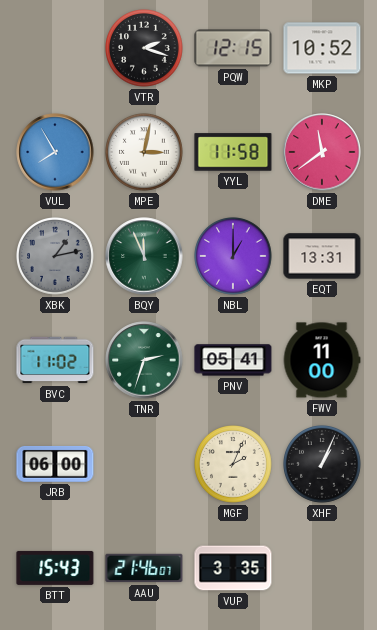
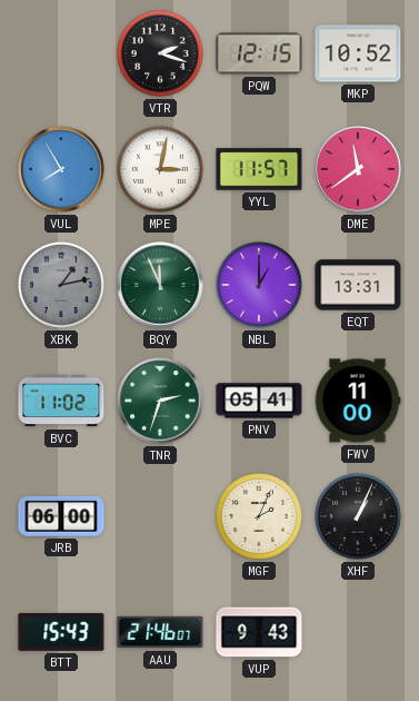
YYL: 11:58 -> 11:57 (259, 169)
VUP: 3:35 -> 9:43 (259, 632)
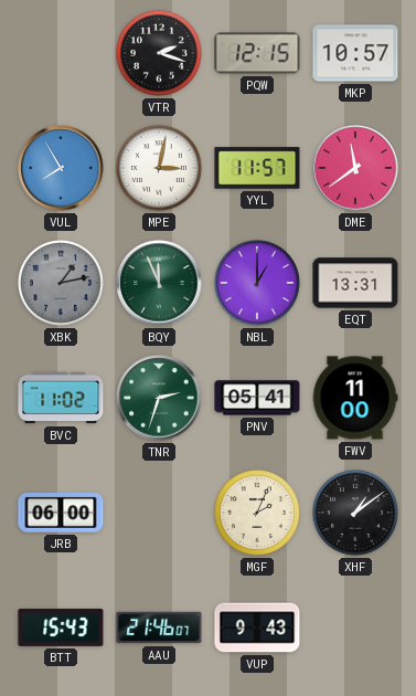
MKP: 10:52 -> 10:57 (355, 53)
XHF: 1:04 -> 1:09 (356, 514)
